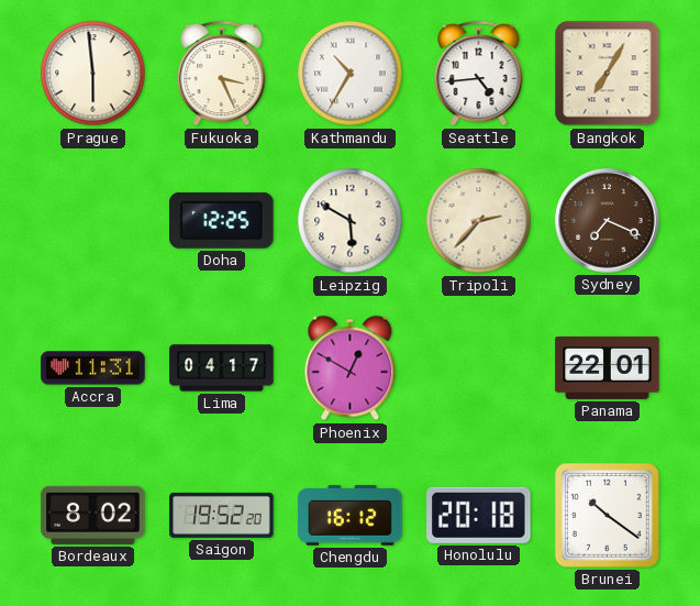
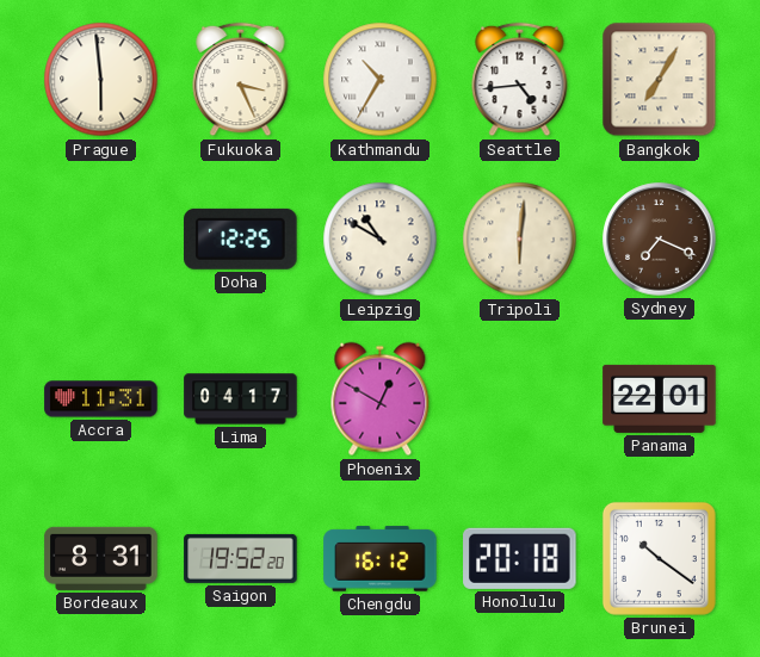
Leipzig: 5:50 -> 10:50 (381, 240)
Tripoli: 2:37 -> 6:01 (520, 240)
Bordeaux: 8:02 -> 8:31 (101, 558)
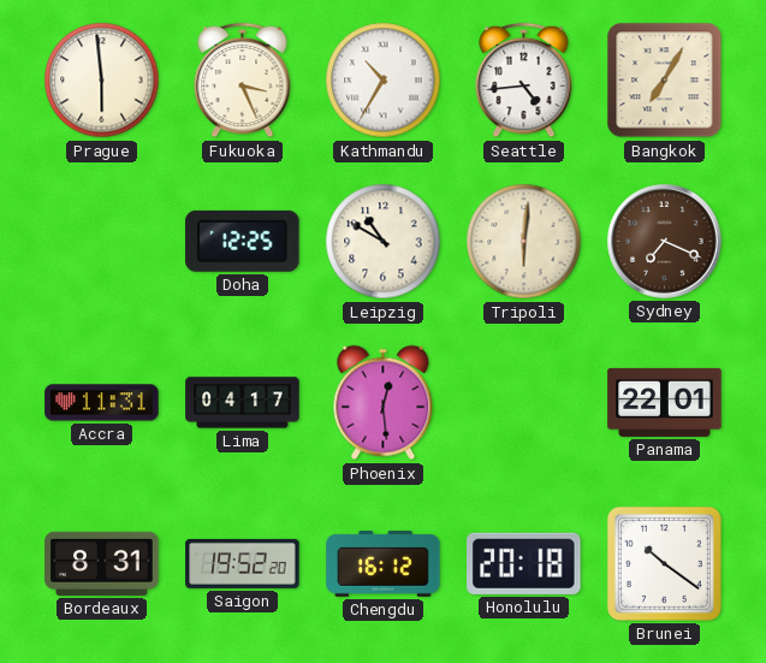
Phoenix: 12:50 -> 12:29 (384, 403)
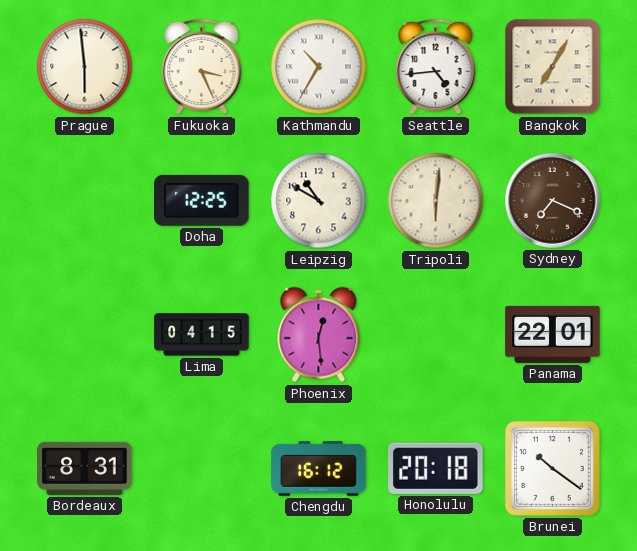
Accra: 11:31 -> none (102, 403)
Lima: 04:17 -> 04:15 (202, 335)
Saigon: 19:52 -> none (243, 563)
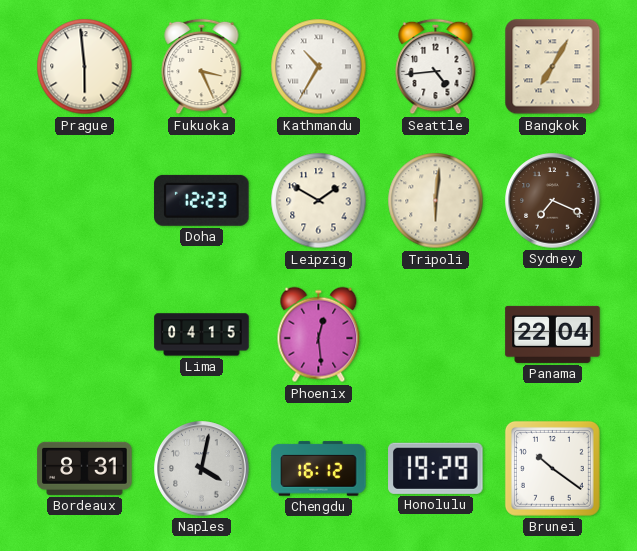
Doha: 12:25 -> 12:23 (202, 200)
Leipzig: 10:50 -> 1:50 (319, 201)
Panama: 22:01 -> 22:04 (553, 334)
Naples: none -> 4:02 (202, 469)
Honolulu: 20:18 -> 19:29 (436, 468)
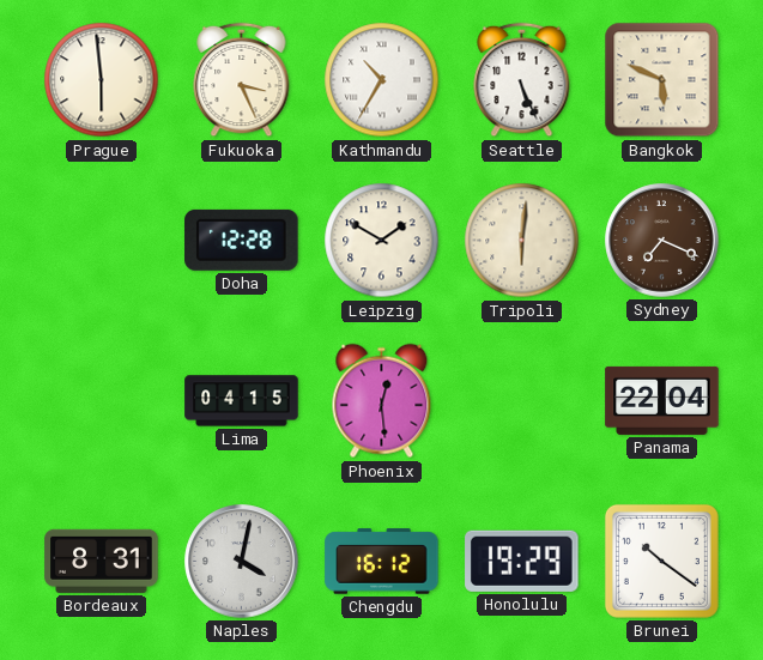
Seattle: 4:44 -> 5:26 (522, 80)
Bangkok: 7:05 -> 5:49 (662, 80)
Doha: 12:23 -> 12:28 (242, 240)
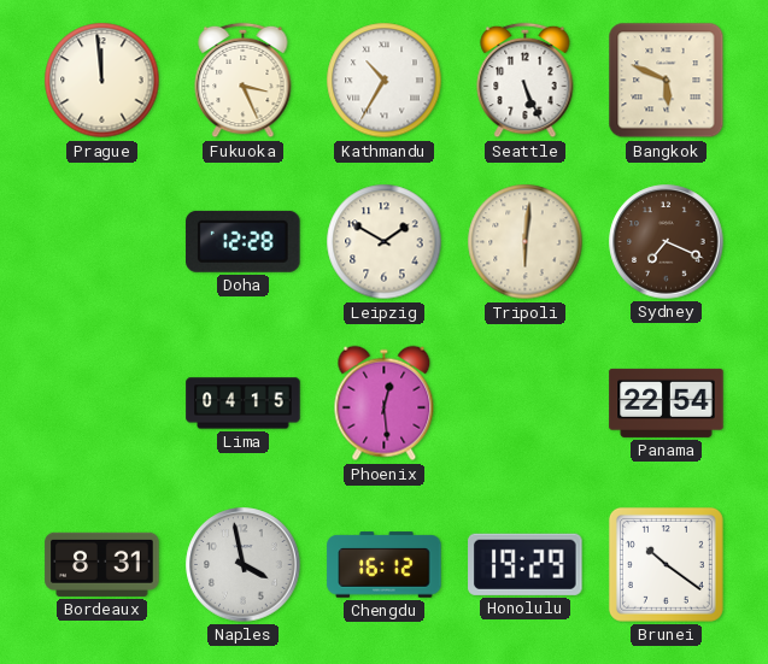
Prague: 5:59 -> 11:59 (102, 81)
Panama: 22:04 -> 22:54 (667, 402)
Naples: 4:02 -> 3:58 (244, 565)
